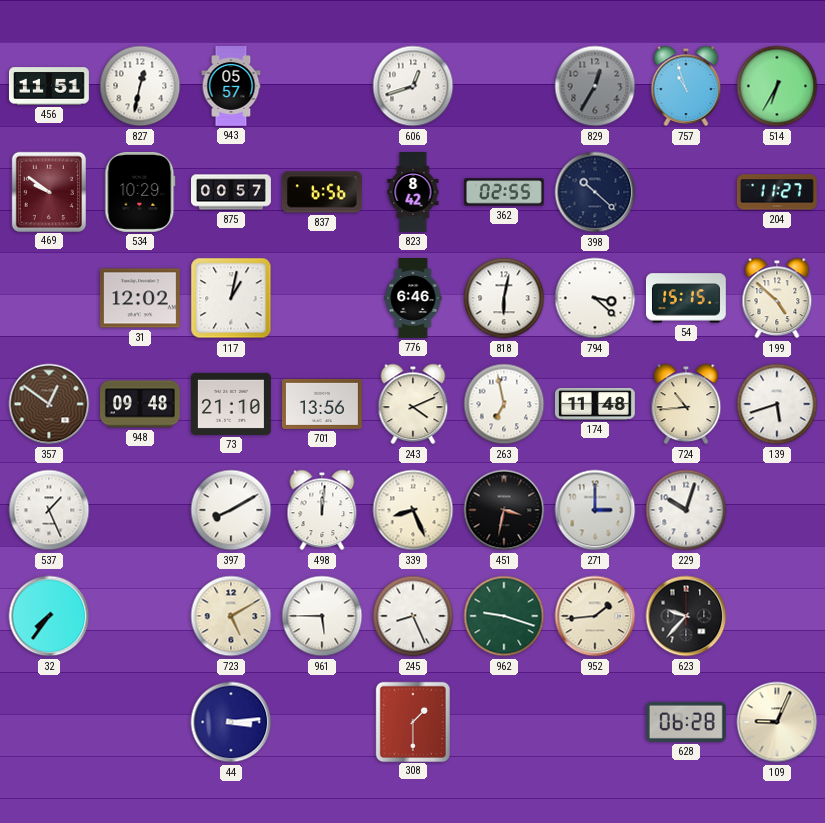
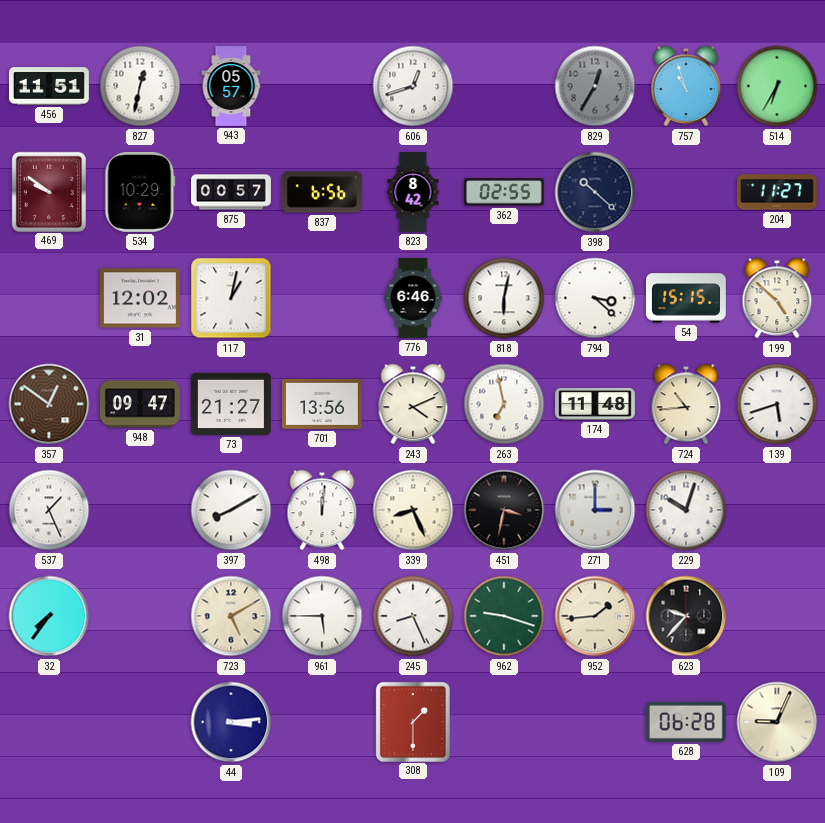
948: 09:48 -> 09:47 (141, 404)
73: 21:10 -> 21:27 (231, 404)
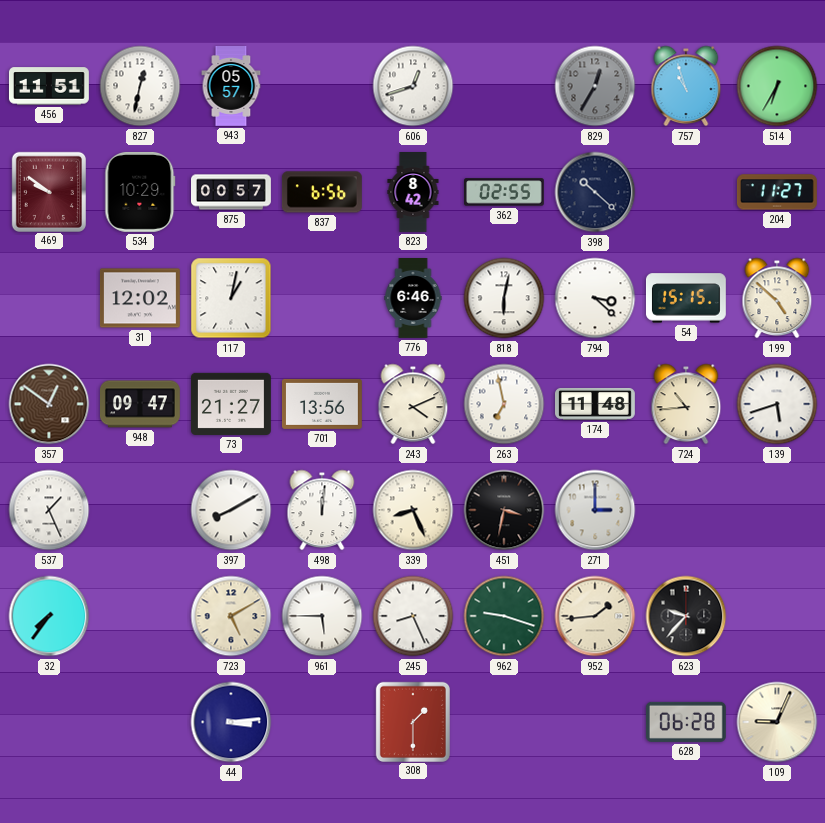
229: 10:03 -> none (686, 510)
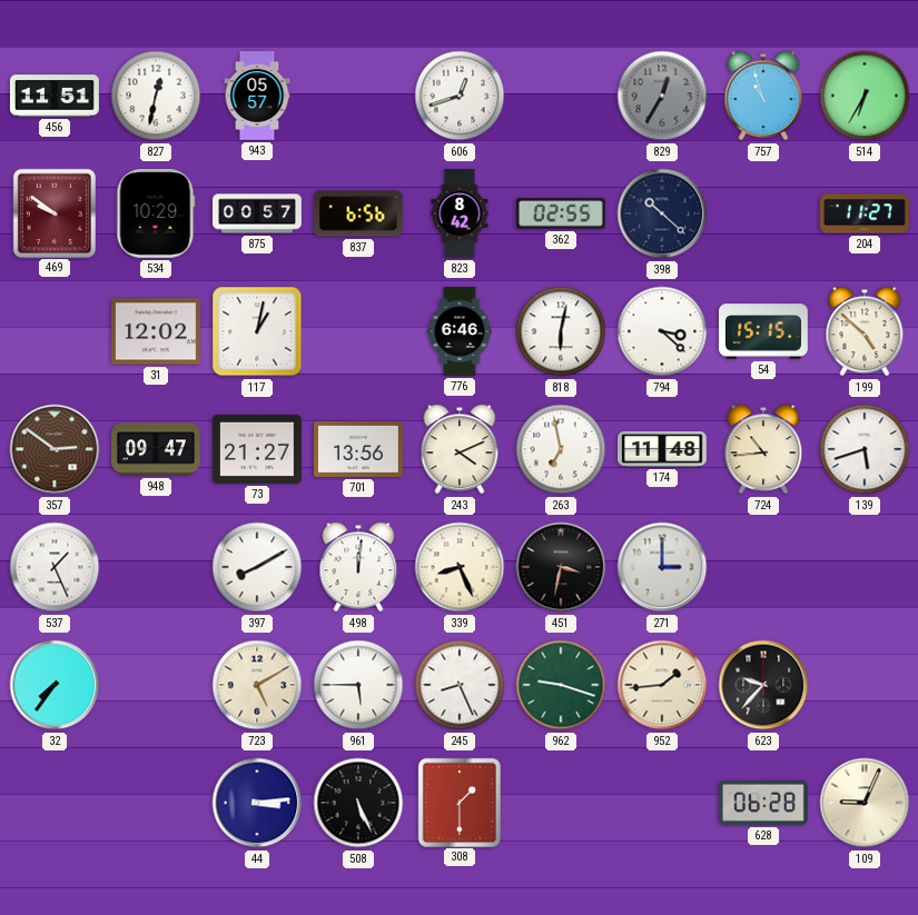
357: 12:51 -> 2:51 (55, 449)
508: none -> 5:26 (358, 803)
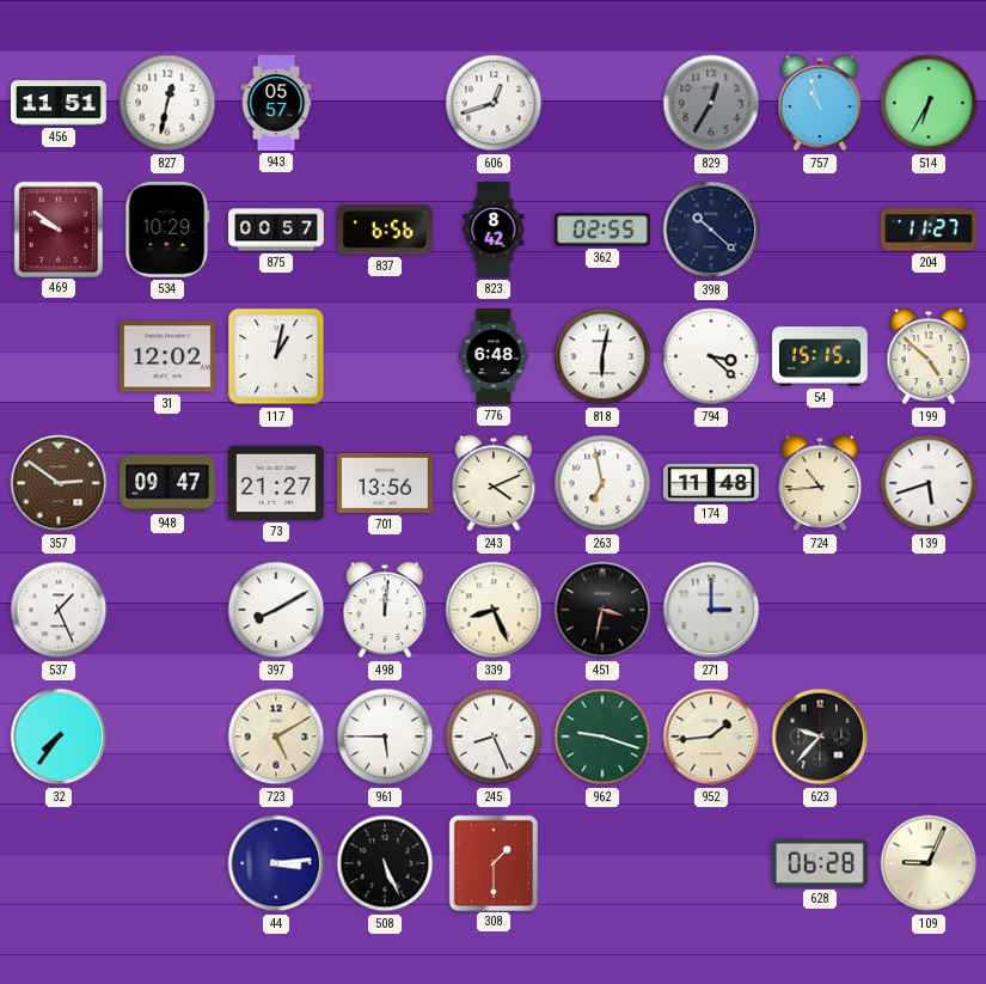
776: 6:46 -> 6:48 (494, 357)
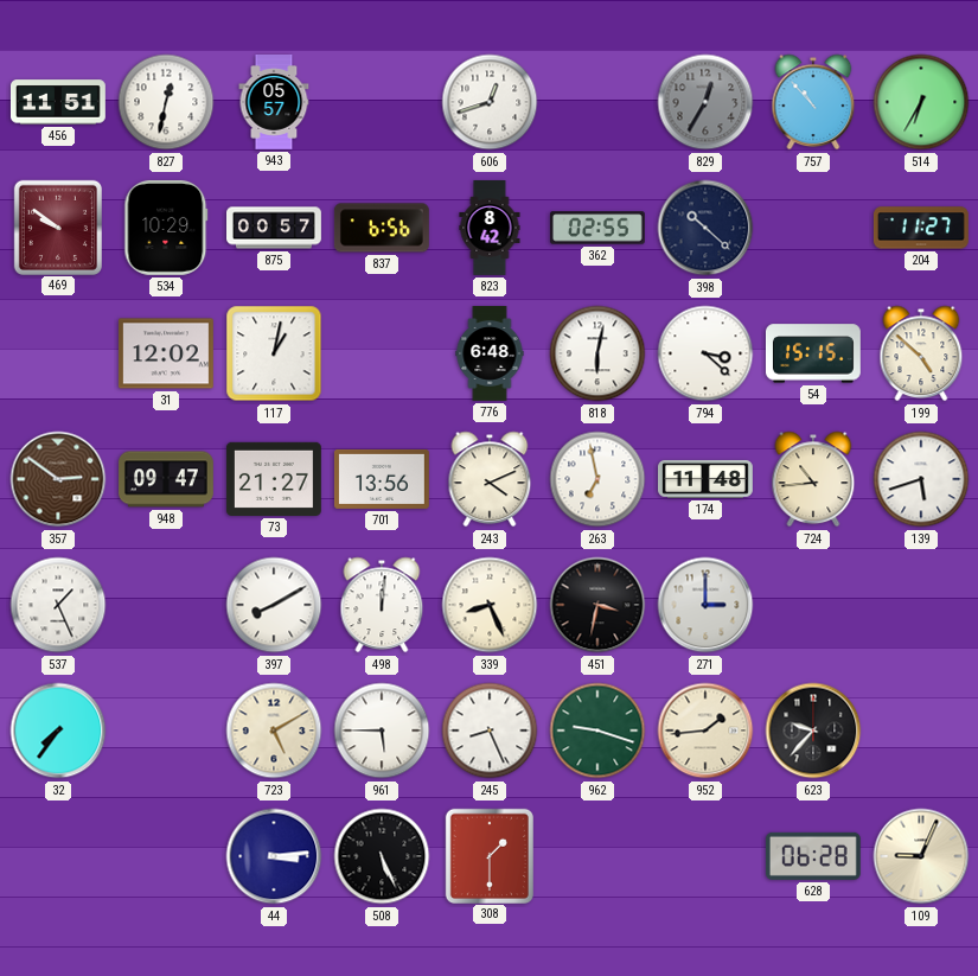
757: 10:57 -> 10:53 (813, 102)
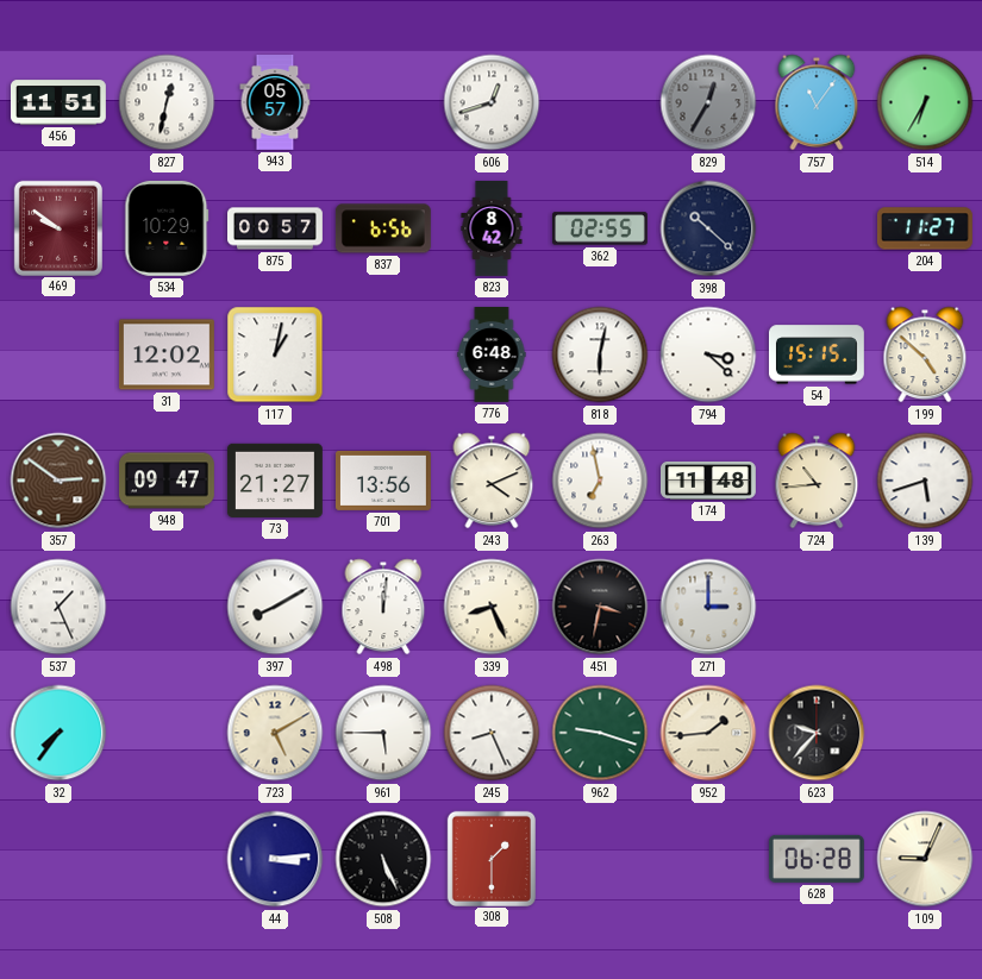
757: 10:53 -> 11:06 (817, 102)
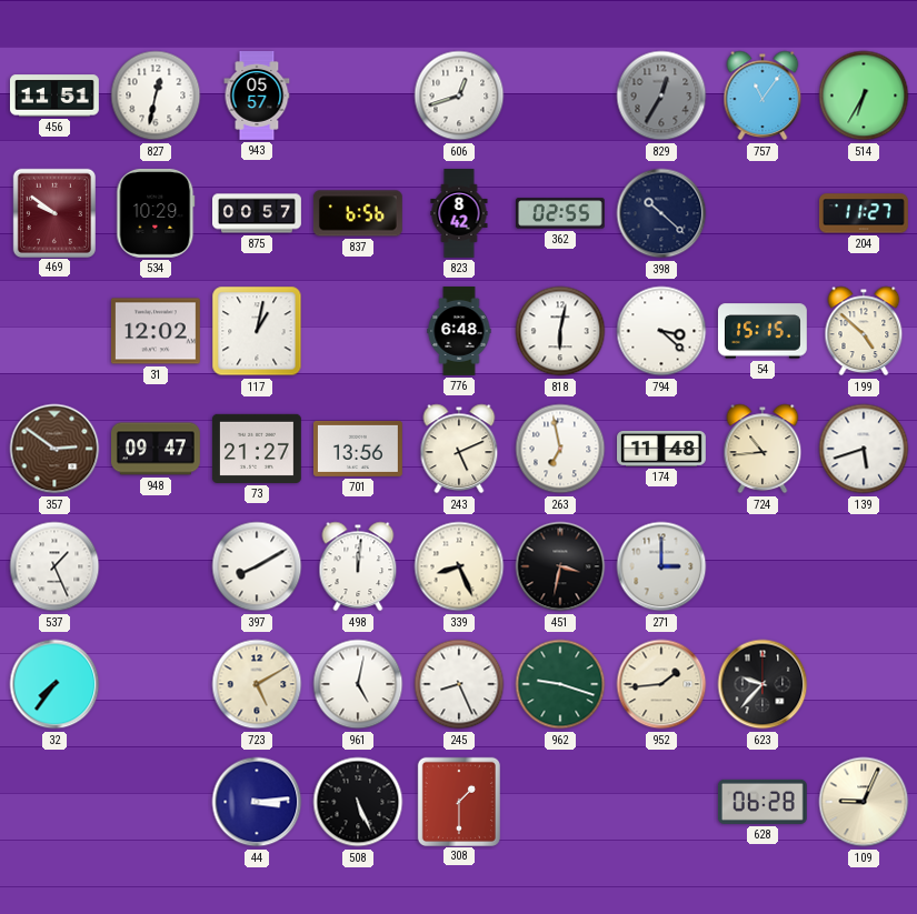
243: 4:11 -> 5:11 (459, 449)
961: 5:45 -> 5:02 (358, 684)
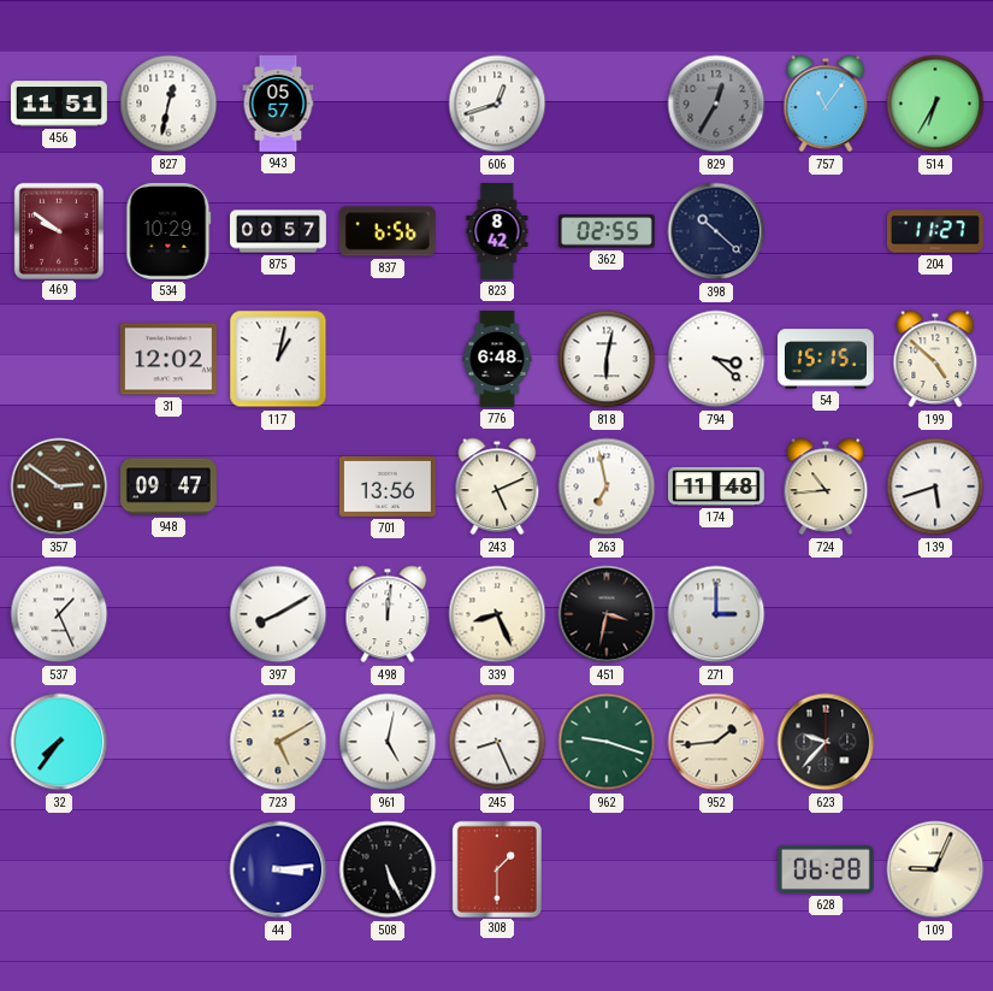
73: 21:27 -> none (257, 449)
